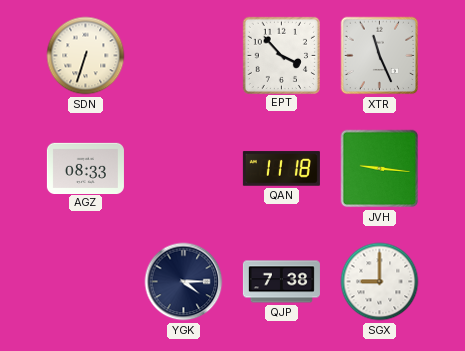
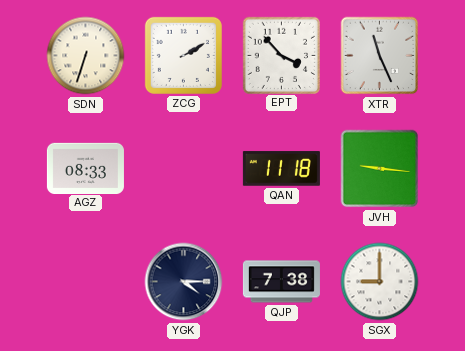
ZCG: none -> 2:10 (183, 55)
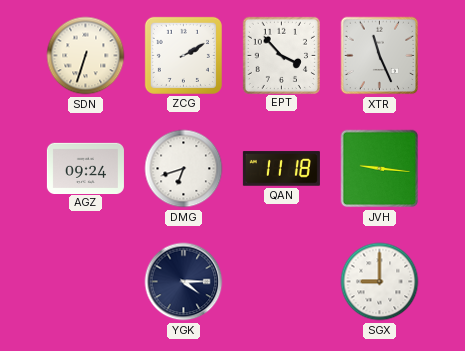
AGZ: 08:33 -> 09:24 (85, 168)
DMG: none -> 6:42 (184, 169)
QJP: 7:38 -> none (281, 282)
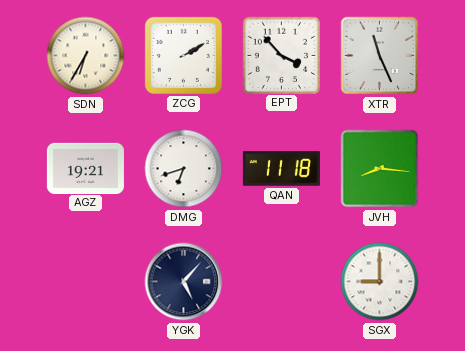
SDN: 6:33 -> 6:35 (86, 56)
AGZ: 09:24 -> 19:21 (85, 168)
JVH: 9:16 -> 8:16 (380, 169)
YGK: 4:15 -> 5:07 (184, 282)
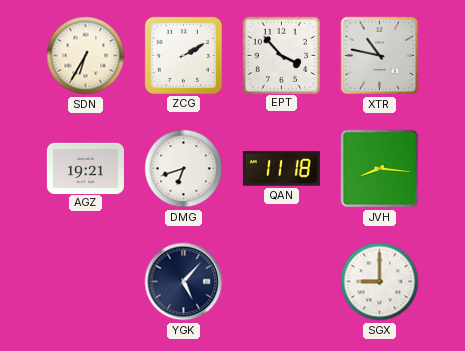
XTR: 11:26 -> 10:47 (380, 56)
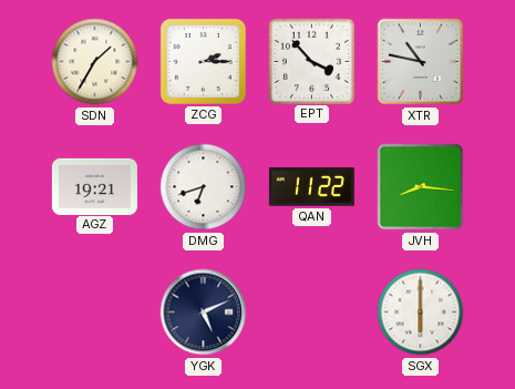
SDN: 6:35 -> 1:35 (95, 62)
ZCG: 2:10 -> 2:15 (203, 61)
QAN: 11:18 -> 11:22 (311, 187)
YGK: 5:07 -> 5:11 (204, 313)
SGX: 9:00 -> 6:00 (421, 313)
